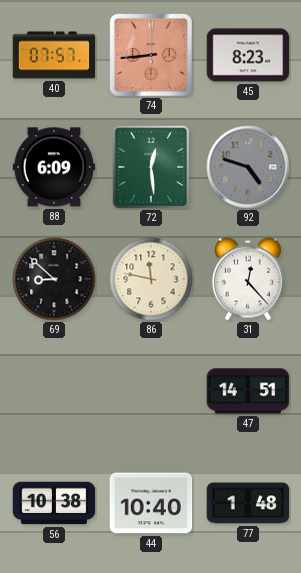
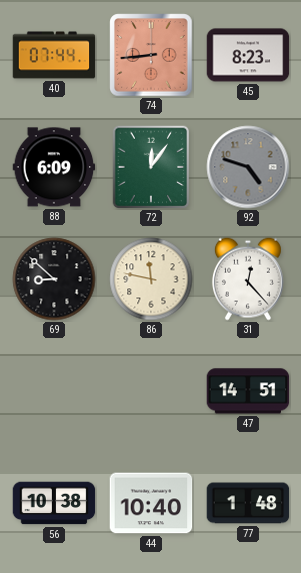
40: 07:57 -> 07:44 (54, 55)
72: 12:29 -> 12:06 (151, 167)
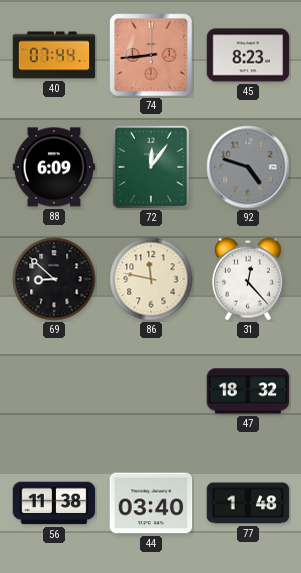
47: 14:51 -> 18:32 (248, 391)
56: 10:38 -> 11:38 (54, 503)
44: 10:40 -> 03:40 (151, 503)
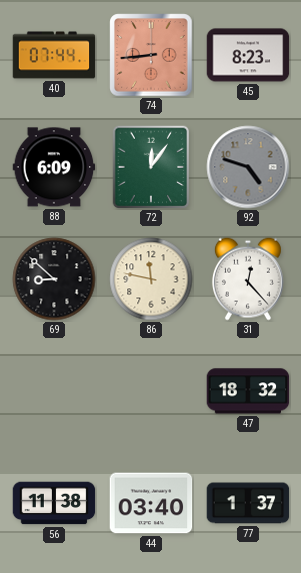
77: 1:48 -> 1:37 (248, 503)
